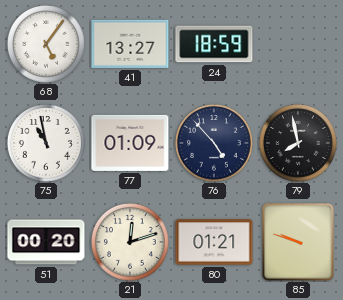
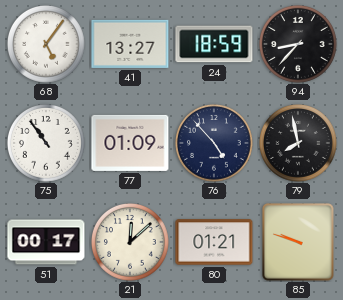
94: none -> 8:37 (299, 45)
75: 10:58 -> 10:54 (47, 144)
51: 00:20 -> 00:17 (46, 242)
21: 12:12 -> 12:08 (131, 243)
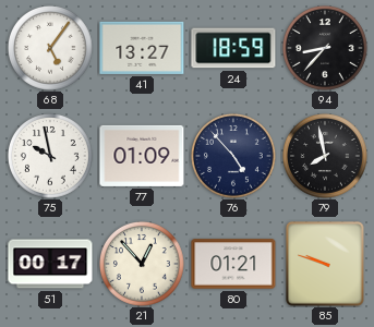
75: 10:54 -> 9:58 (51, 157)
21: 12:08 -> 12:53 (143, 265)
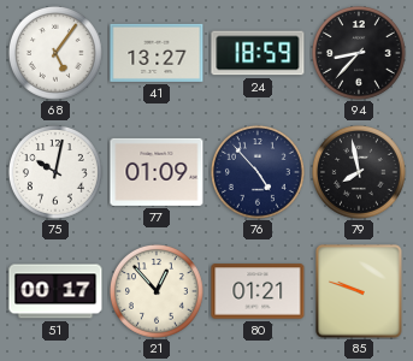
75: 9:58 -> 10:02 (57, 173)
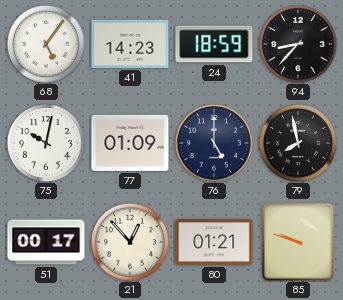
41: 13:27 -> 14:23 (130, 44)
76: 4:53 -> 5:00 (215, 144)
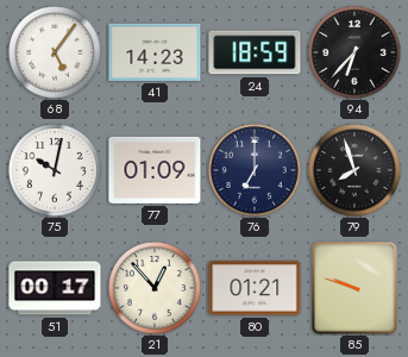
94: 8:37 -> 6:37 (356, 54)
76: 5:00 -> 7:00 (256, 171)
79: 7:58 -> 7:57 (356, 171)
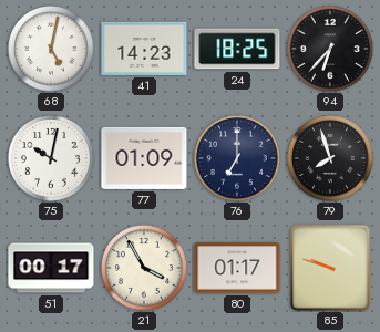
68: 5:06 -> 5:02 (52, 50)
24: 18:59 -> 18:25 (237, 49)
21: 12:53 -> 3:55 (145, 269)
80: 01:21 -> 01:17 (237, 268)
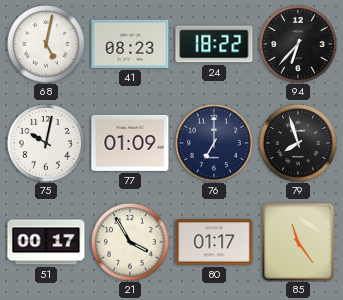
41: 14:23 -> 08:23 (130, 44)
24: 18:25 -> 18:22 (214, 44)
85: 9:48 -> 11:24 (298, 242)
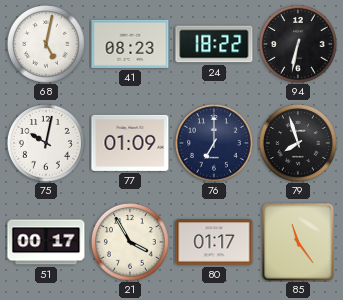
94: 6:37 -> 6:32 (299, 45)
